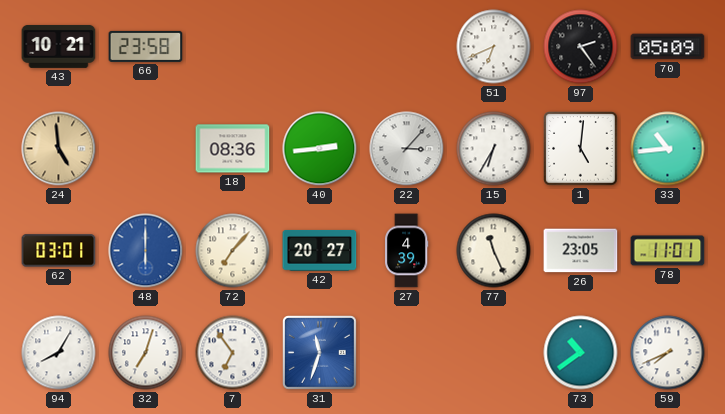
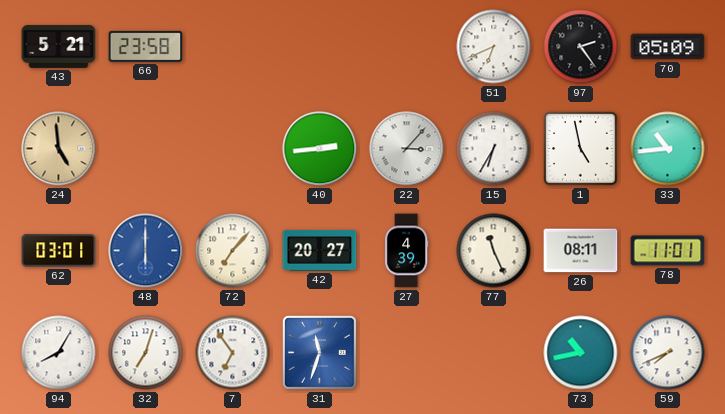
43: 10:21 -> 5:21 (59, 46)
18: 08:36 -> none (233, 149)
1: 5:01 -> 4:58 (581, 149)
26: 23:05 -> 08:11 (581, 251)
73: 10:39 -> 10:43 (581, 353)
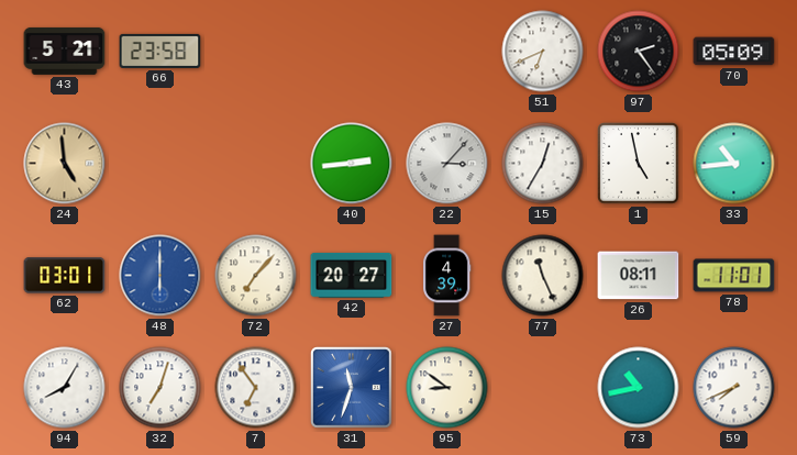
15: 6:35 -> 12:35 (543, 164)
95: none -> 8:51 (447, 388)
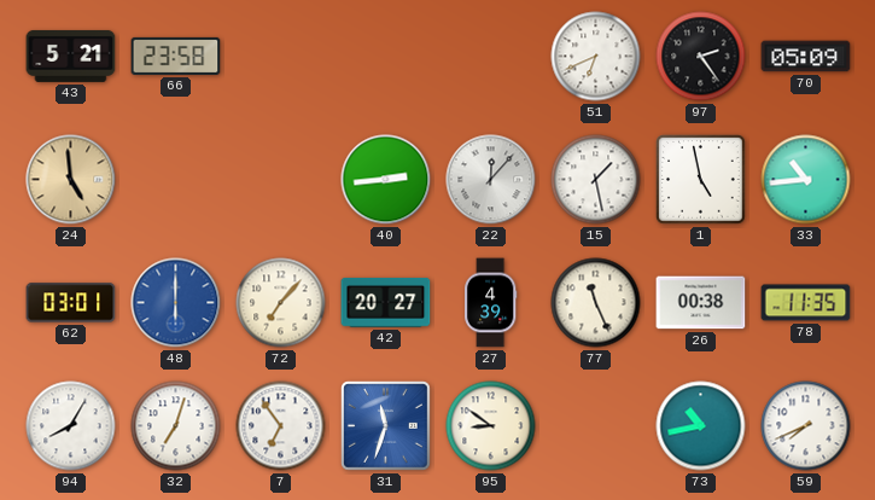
22: 3:07 -> 12:07 (491, 180)
15: 12:35 -> 1:28 (596, 180)
26: 08:11 -> 00:38 (701, 303)
78: 11:01 -> 11:35 (806, 303)
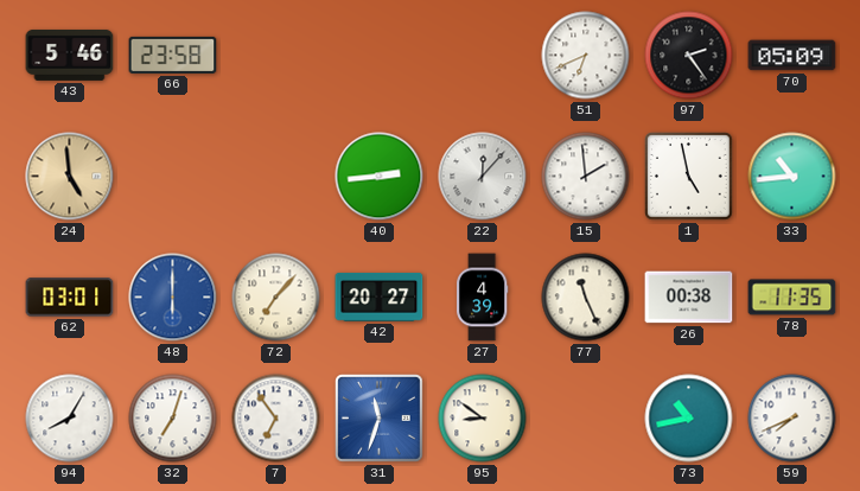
43: 5:21 -> 5:46 (70, 55)
15: 1:28 -> 1:59 (586, 177)
